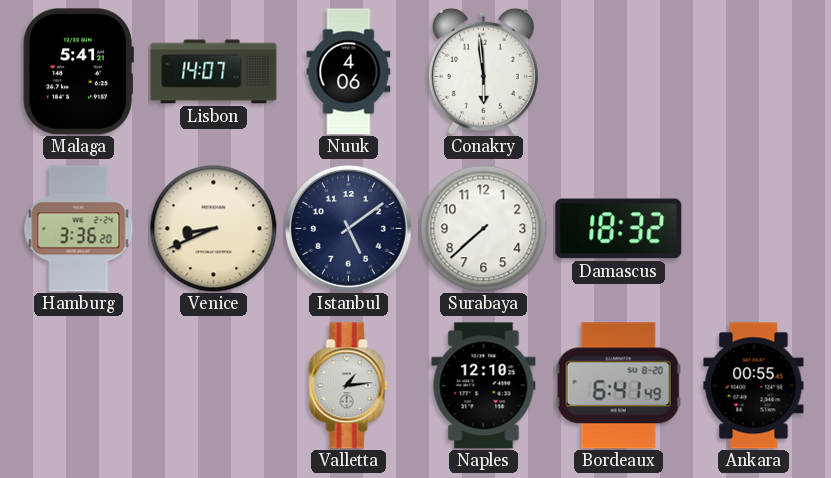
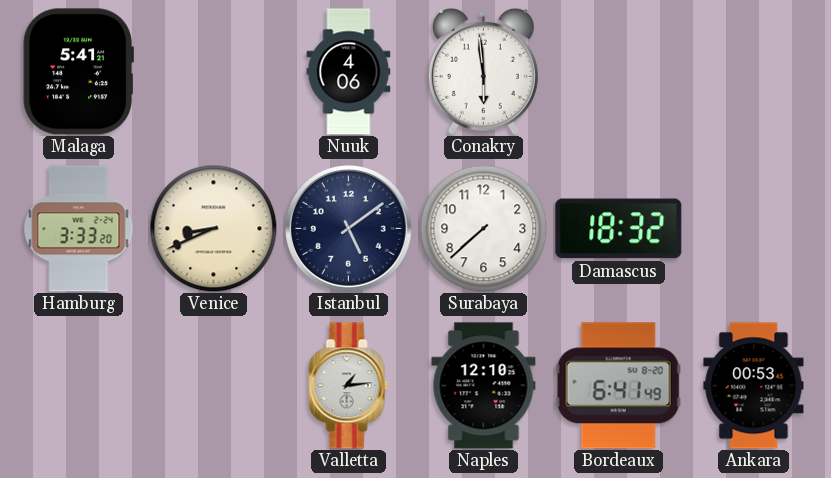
Lisbon: 14:07 -> none (214, 72)
Hamburg: 3:36 -> 3:33 (79, 229)
Ankara: 00:55 -> 00:53 (754, 386)
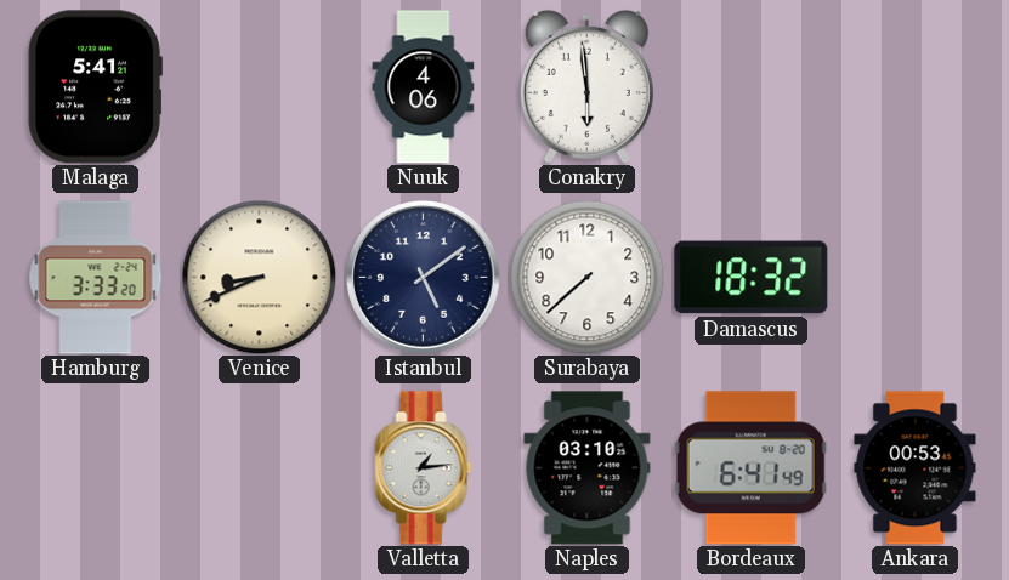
Naples: 12:10 -> 03:10 (588, 468)
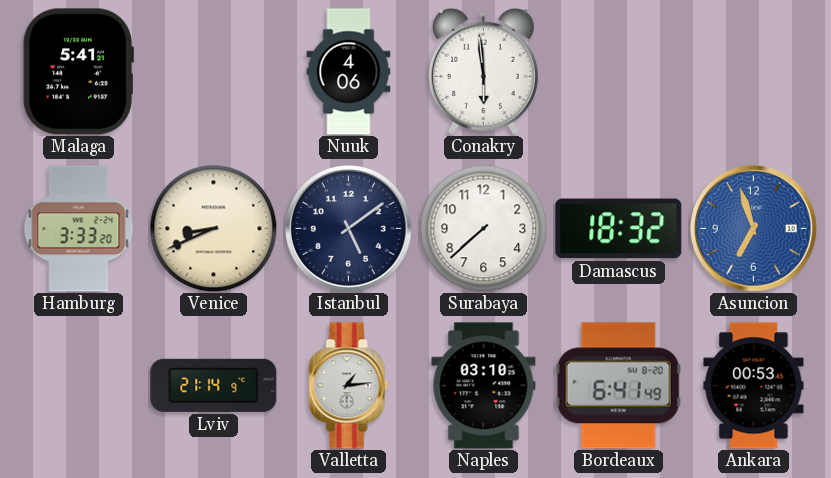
Asuncion: none -> 6:57 (754, 229)
Lviv: none -> 21:14 (214, 385)
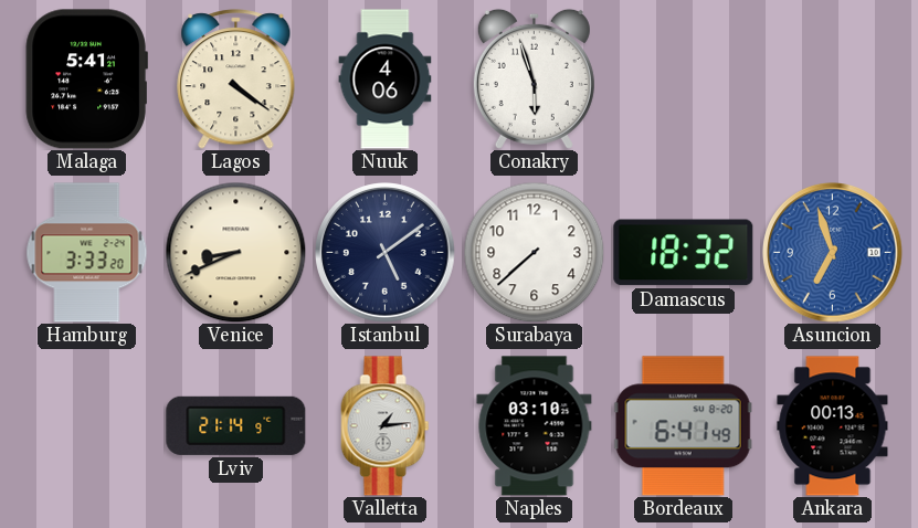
Lagos: none -> 4:21 (236, 80)
Conakry: 5:59 -> 5:57 (534, 78)
Ankara: 00:53 -> 00:13 (833, 426)
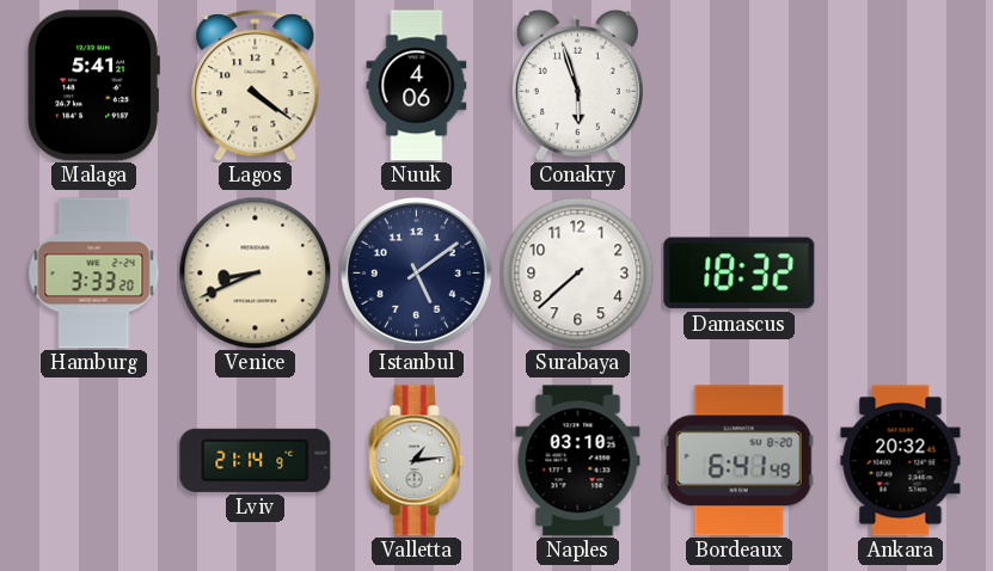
Asuncion: 6:57 -> none (833, 253)
Ankara: 00:13 -> 20:32 (901, 461)
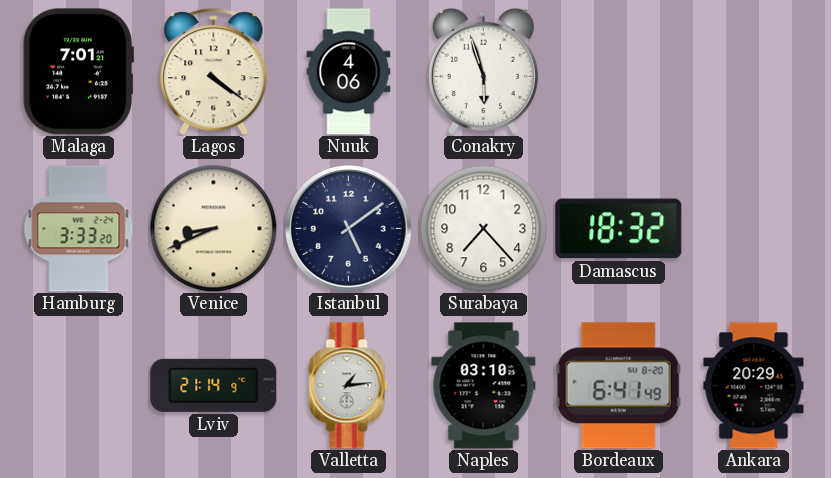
Malaga: 5:41 -> 7:01 (78, 72)
Surabaya: 7:38 -> 7:23 (483, 228)
Ankara: 20:32 -> 20:29 (754, 386)
